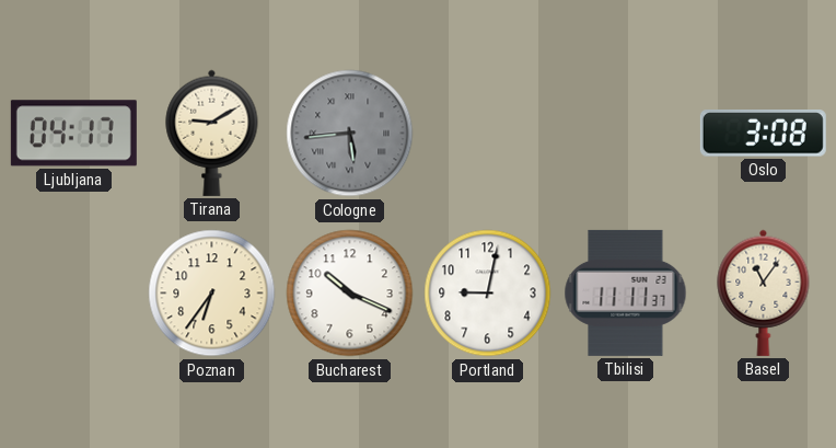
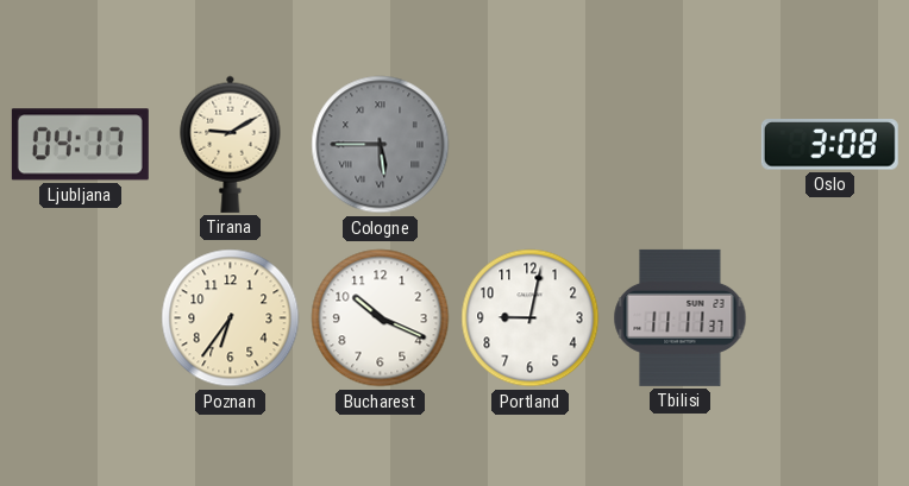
Cologne: 5:44 -> 5:45 (381, 145)
Basel: 11:06 -> none (764, 292)
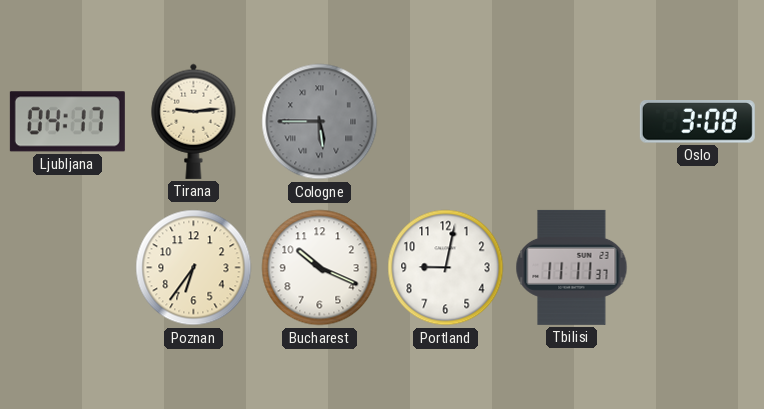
Tirana: 9:10 -> 9:14 (194, 121)
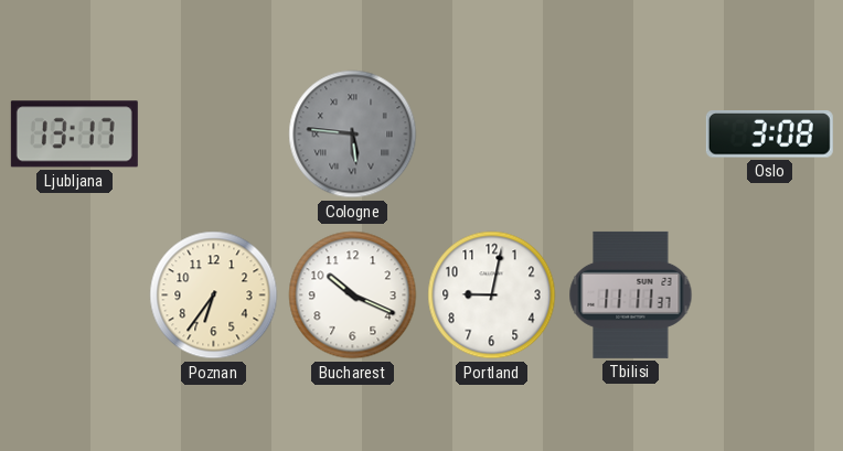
Ljubljana: 04:17 -> 13:17 (74, 135)
Tirana: 9:14 -> none (194, 121)
Cologne: 5:45 -> 5:46 (353, 135)
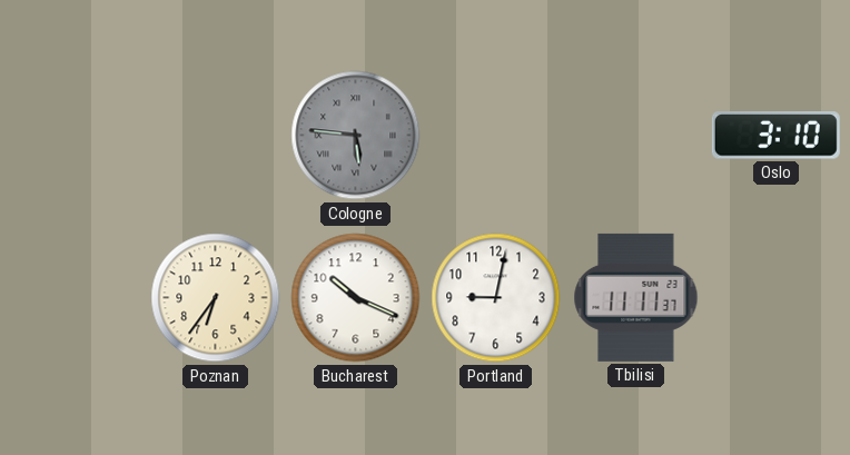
Ljubljana: 13:17 -> none (74, 135)
Oslo: 3:08 -> 3:10 (775, 136)
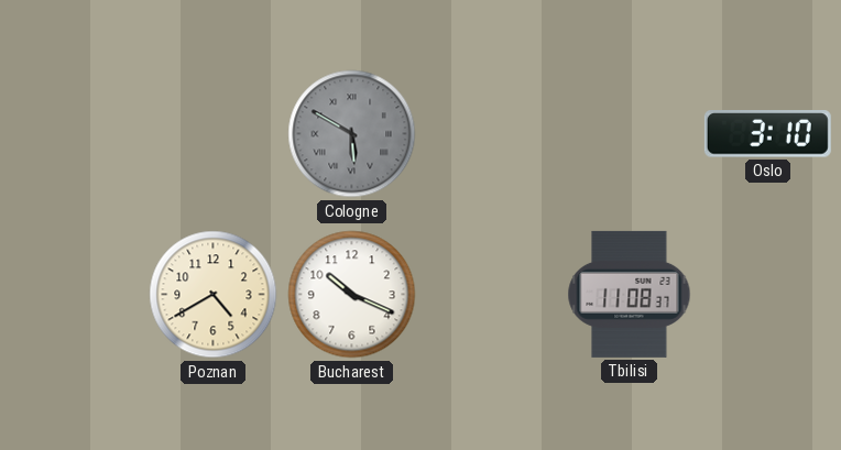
Cologne: 5:46 -> 5:50 (352, 134)
Poznan: 6:36 -> 4:40 (214, 295)
Portland: 9:02 -> none (496, 298)
Tbilisi: 11:11 -> 11:08 (630, 294)
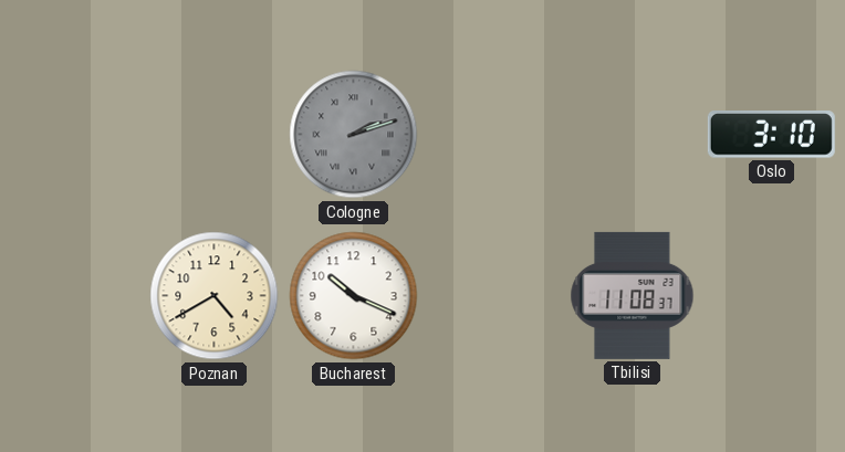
Cologne: 5:50 -> 2:12 (354, 135)
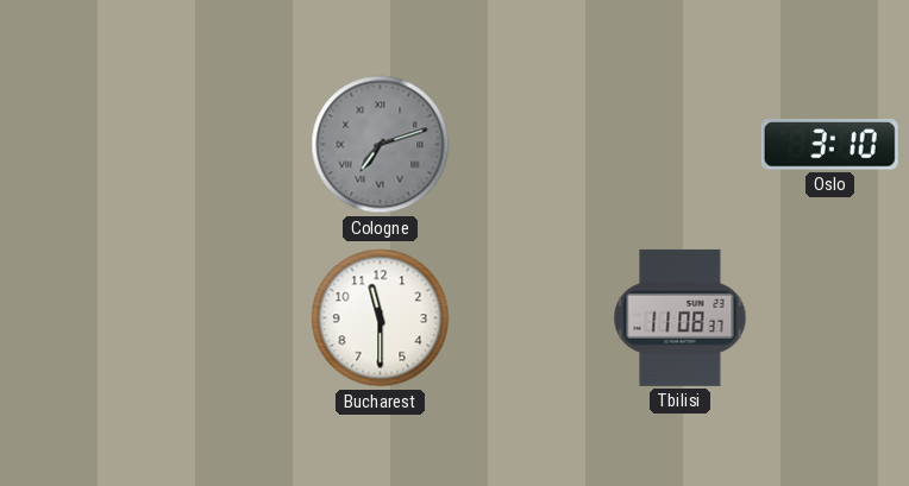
Cologne: 2:12 -> 7:12 (381, 145)
Poznan: 4:40 -> none (215, 296)
Bucharest: 10:19 -> 11:30 (381, 318)
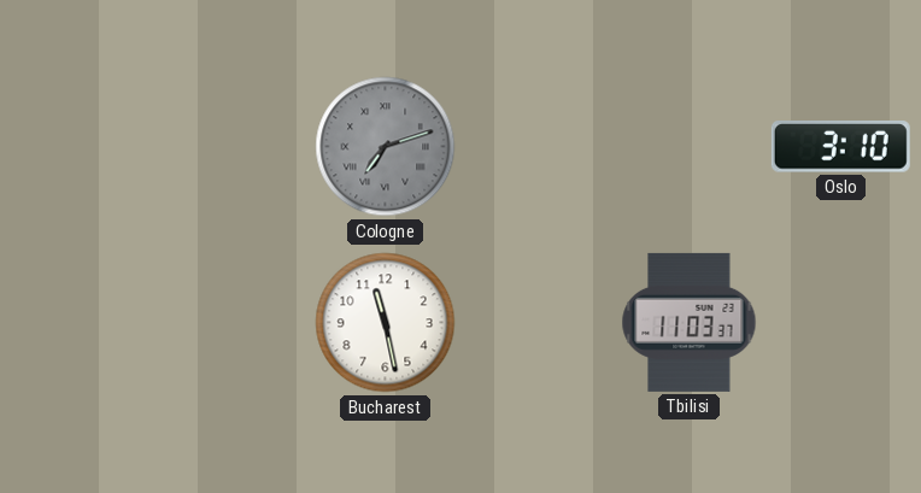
Bucharest: 11:30 -> 11:28 (386, 323)
Tbilisi: 11:08 -> 11:03 (690, 322)
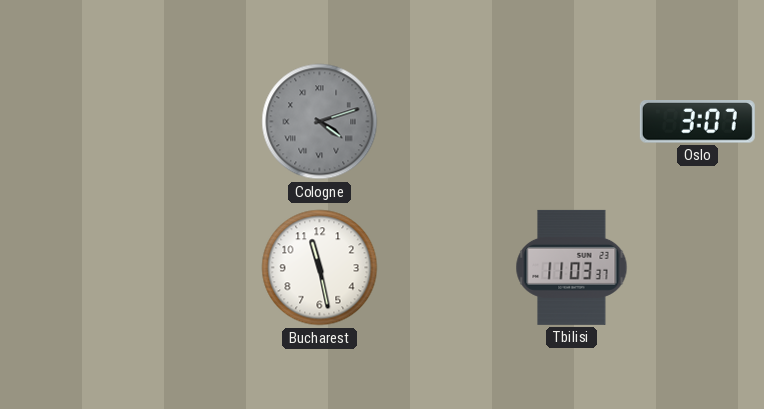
Cologne: 7:12 -> 4:12 (320, 122)
Oslo: 3:10 -> 3:07 (697, 122)
